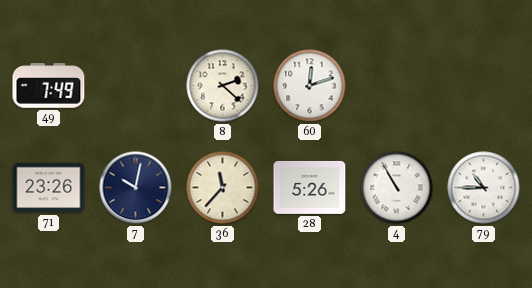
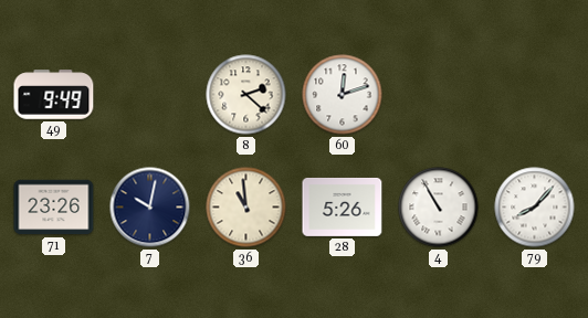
49: 7:49 -> 9:49 (54, 95)
36: 11:37 -> 10:59 (246, 208)
79: 10:45 -> 8:07 (535, 208)
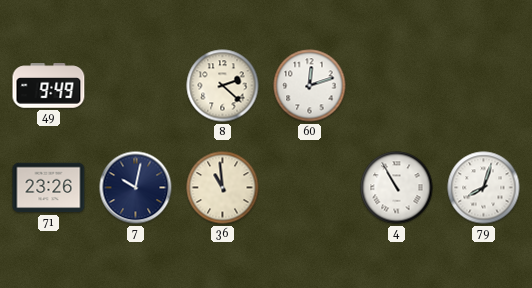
28: 5:26 -> none (343, 206)
79: 8:07 -> 8:03 (484, 188)
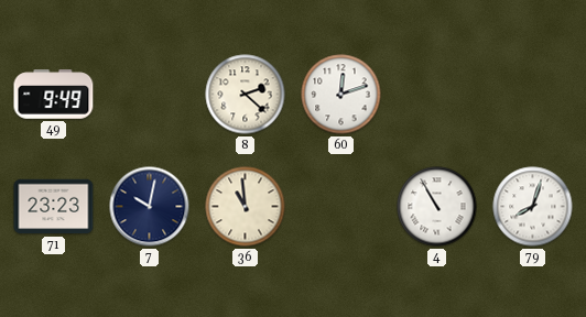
71: 23:26 -> 23:23 (54, 207)
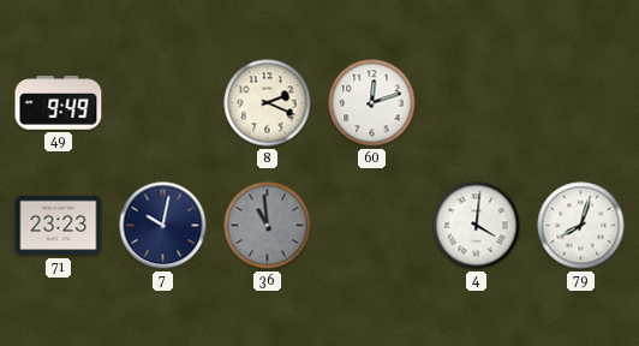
8: 2:22 -> 2:19 (268, 103)
36 dial: cream -> grey (268, 226)
4: 10:55 -> 4:01 (477, 226)
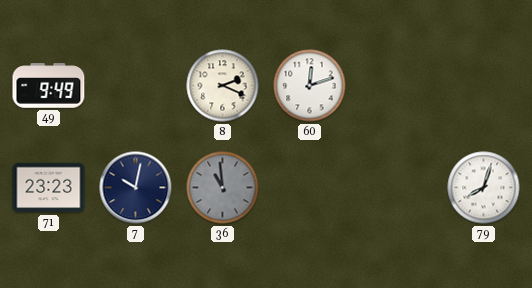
4: 4:01 -> none (477, 226)
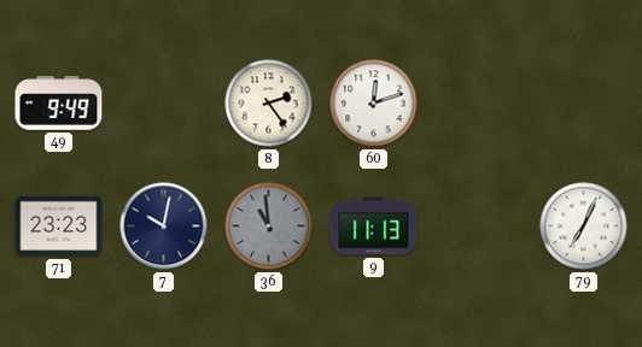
8: 2:19 -> 2:24 (269, 104)
9: none -> 11:13 (374, 227)
79: 8:03 -> 7:04 (584, 227)
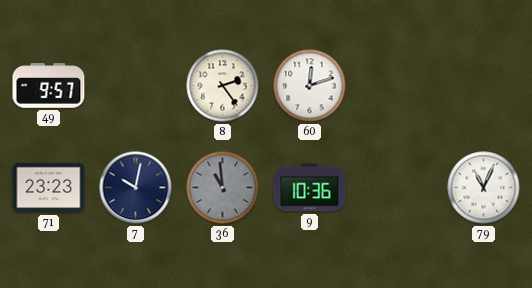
49: 9:49 -> 9:57 (49, 86)
9: 11:13 -> 10:36 (310, 188)
79: 7:04 -> 11:04 (484, 188)
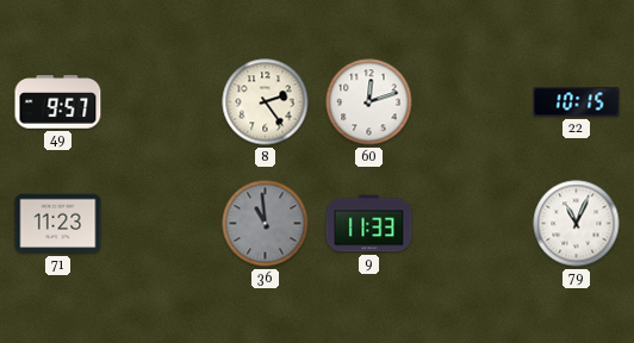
22: none -> 10:15 (577, 102)
71: 23:23 -> 11:23 (58, 224)
7: 10:02 -> none (136, 188)
9: 10:36 -> 11:33 (369, 224)
